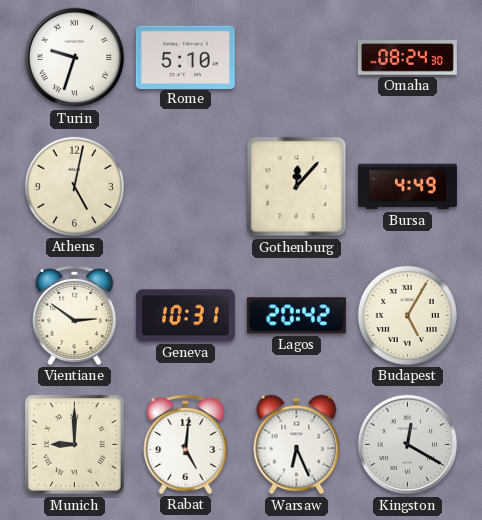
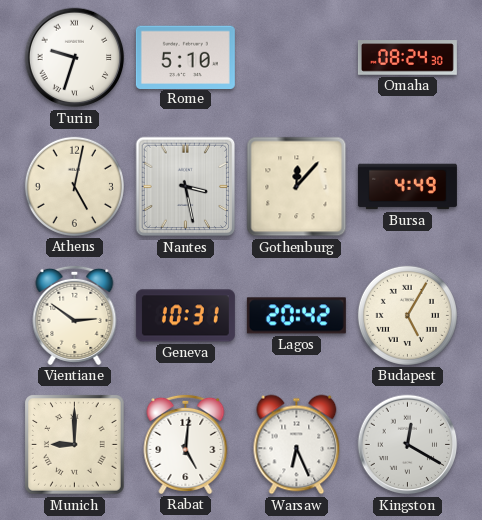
Nantes: none -> 3:28 (186, 187)
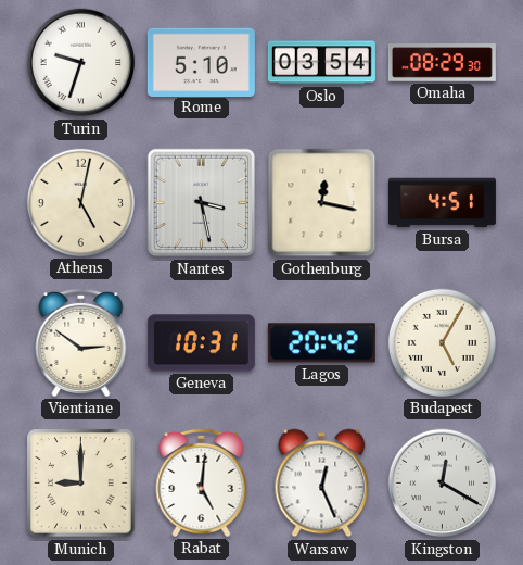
Oslo: none -> 03:54 (321, 63)
Omaha: 08:24 -> 08:29 (442, 63)
Gothenburg: 12:07 -> 12:17 (322, 203)
Bursa: 4:49 -> 4:51 (442, 203)
Warsaw: 6:26 -> 12:26 (322, 484)
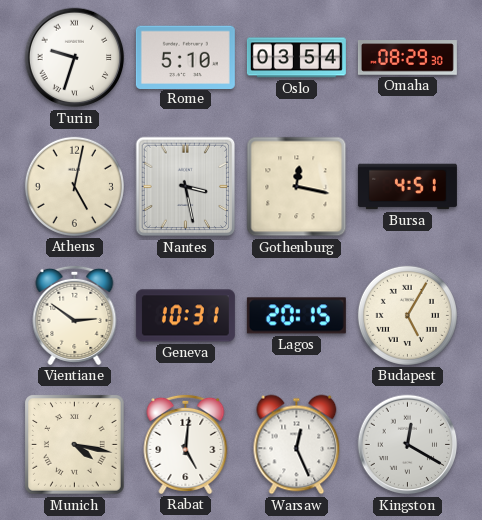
Lagos: 20:42 -> 20:15 (296, 316)
Munich: 9:00 -> 4:17 (75, 445)
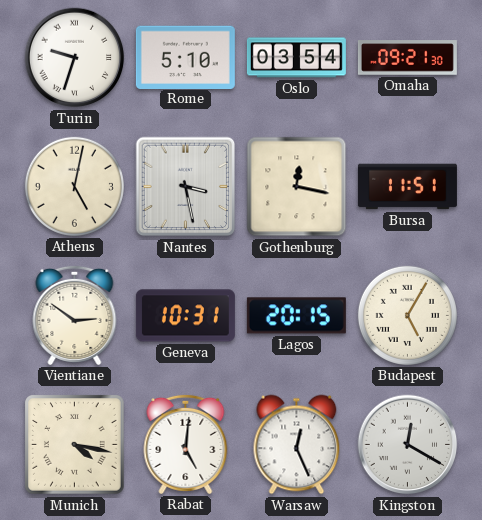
Omaha: 08:29 -> 09:21 (407, 58)
Bursa: 4:51 -> 11:51 (407, 187)
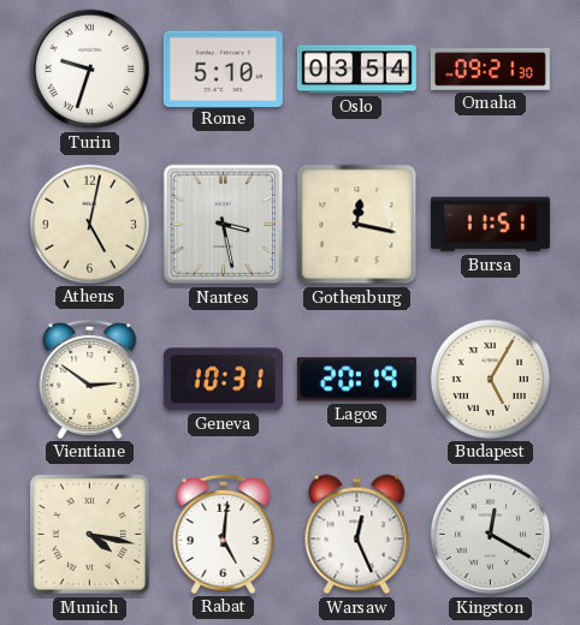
Lagos: 20:15 -> 20:19 (356, 380)
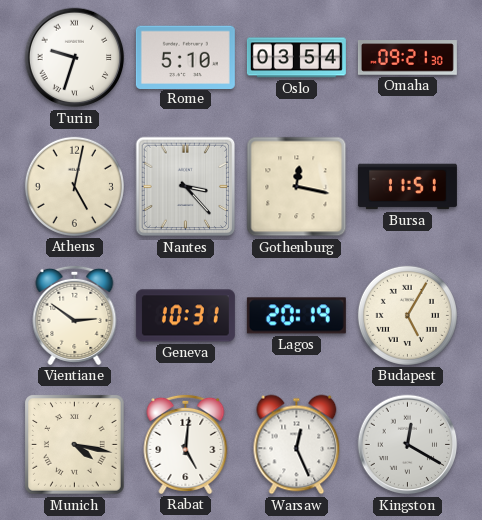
Nantes: 3:28 -> 3:23 (186, 187)
